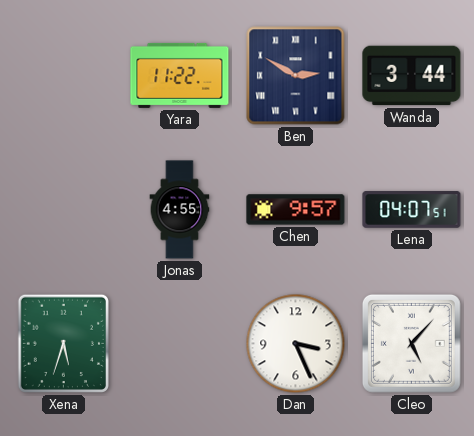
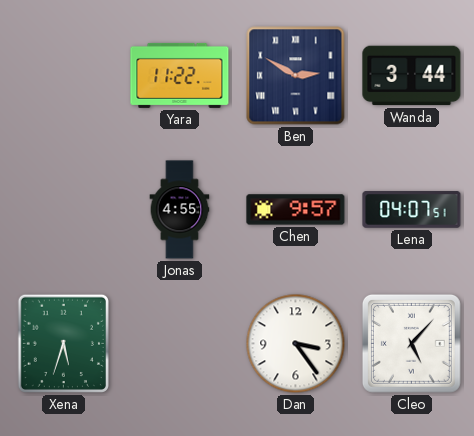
Dan: 3:26 -> 3:24 (296, 344)
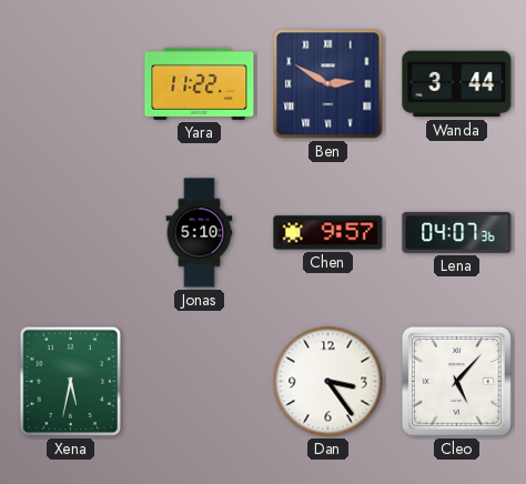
Jonas: 4:55 -> 5:10 (200, 233)
Lena: 04:07:51 -> 04:07:36 (457, 233)
Xena: 5:33 -> 5:32 (70, 381)
